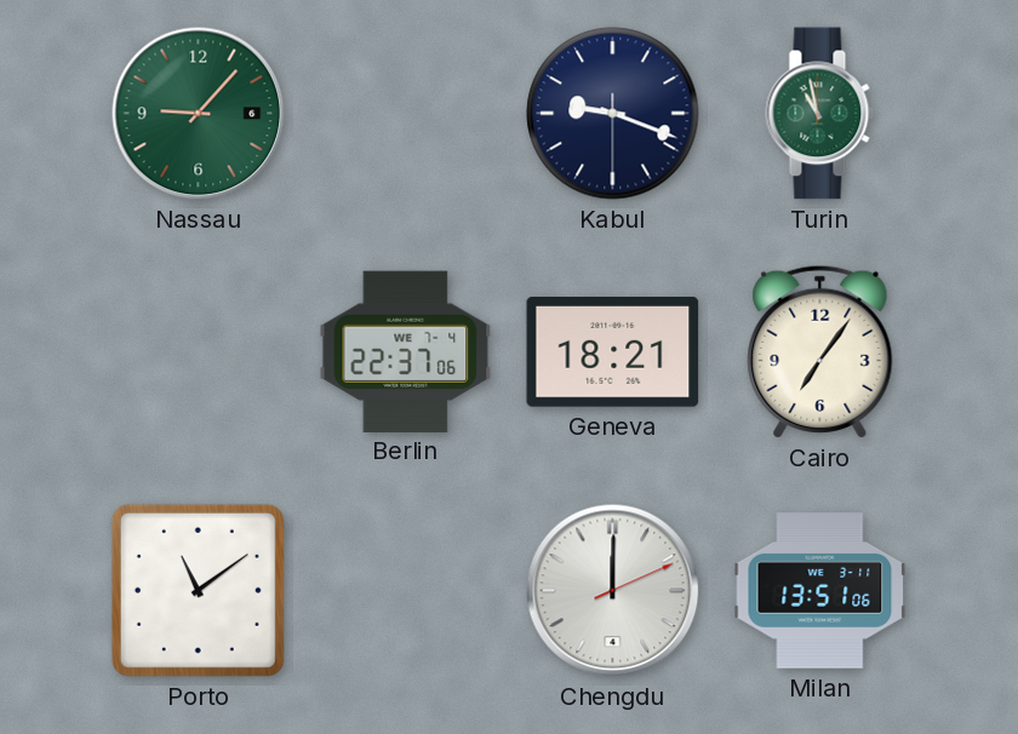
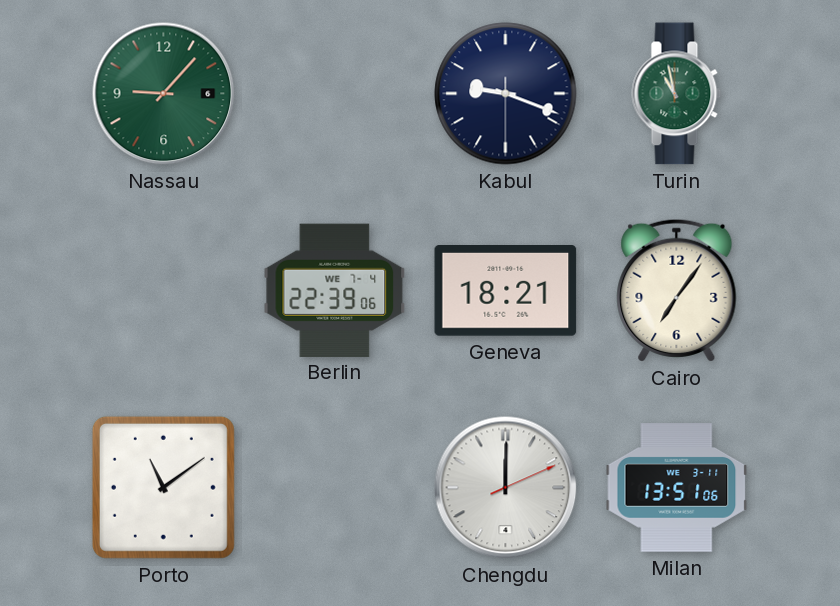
Berlin: 22:37 -> 22:39 (335, 290)
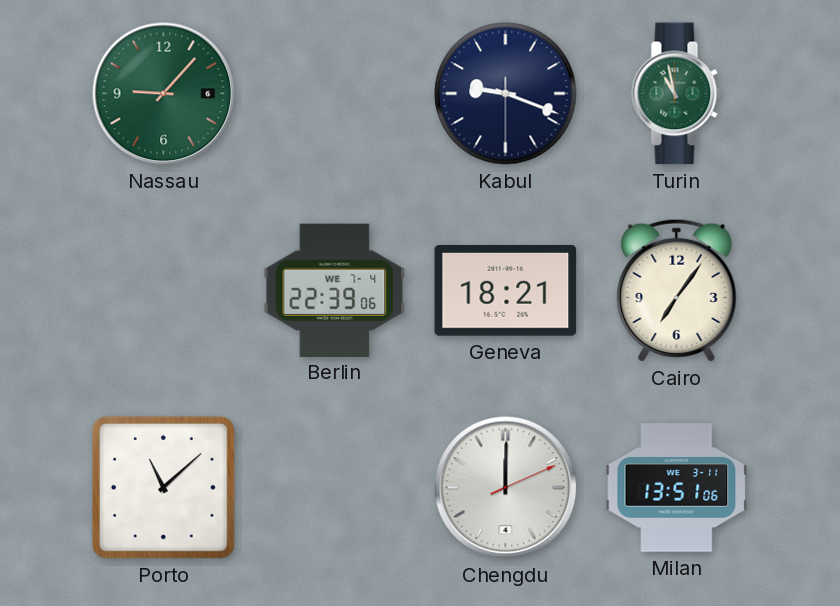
Porto: 11:09 -> 11:08 (163, 487)
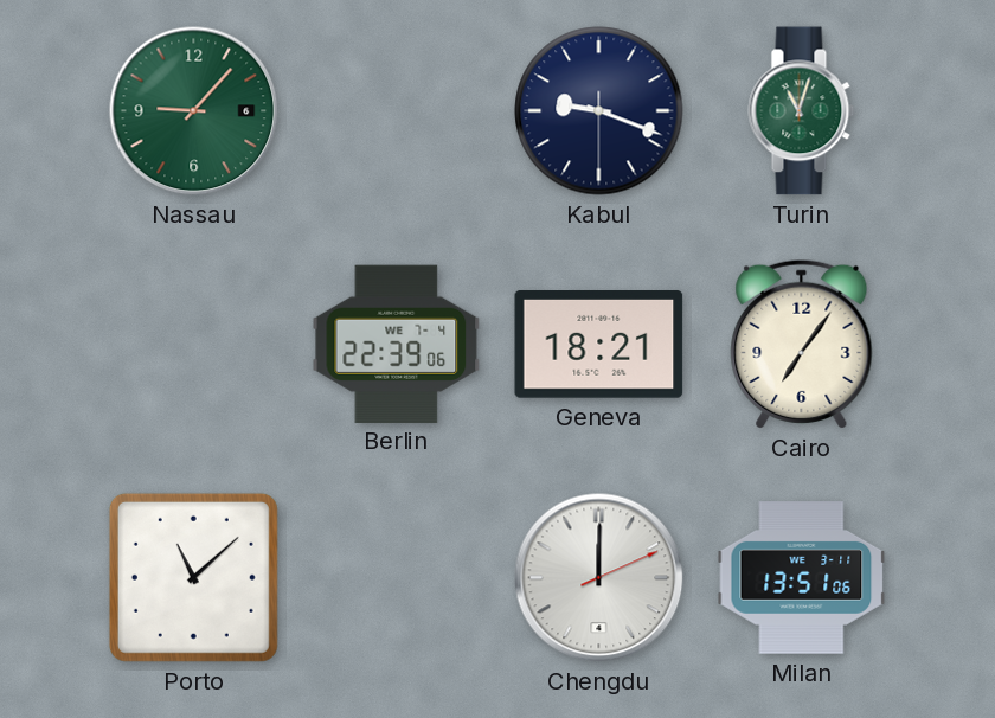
Turin: 10:58 -> 11:03 (802, 111)
